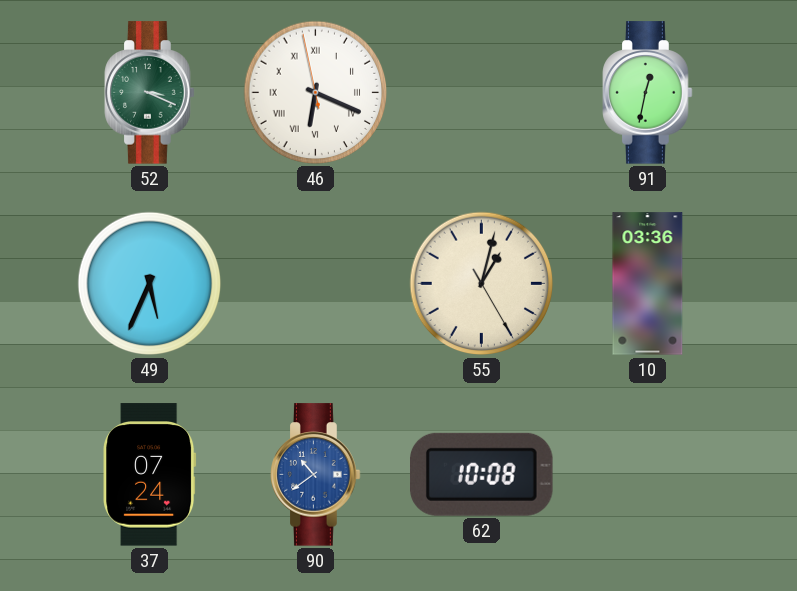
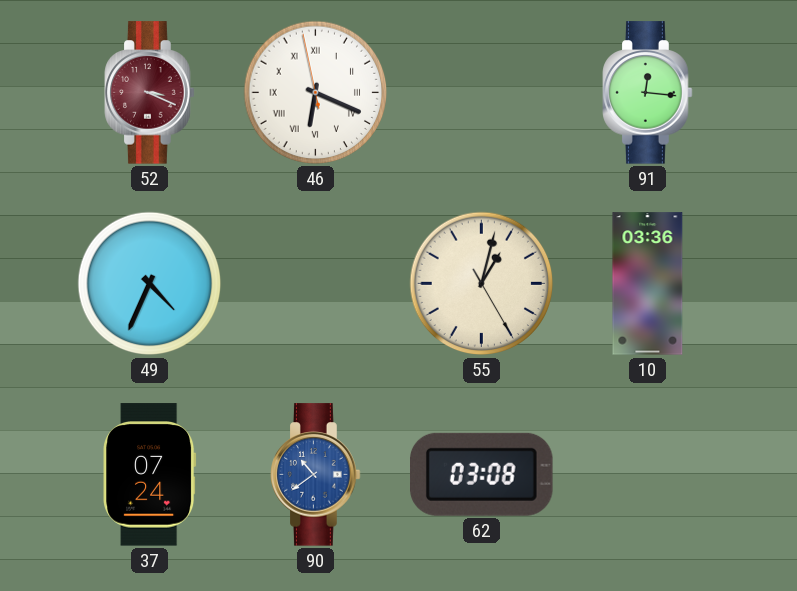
52 dial: green -> burgundy (150, 93)
91: 12:32 -> 12:16 (648, 93)
49: 5:34 -> 4:34 (150, 284)
62: 10:08 -> 03:08 (482, 474)
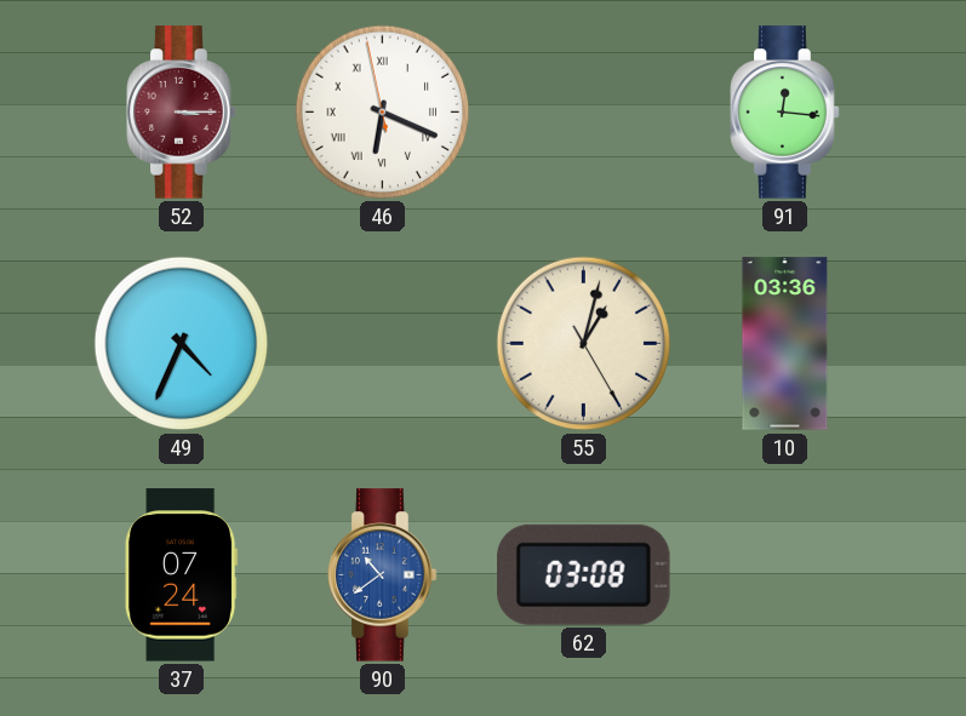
52: 3:19 -> 3:15 (182, 113)
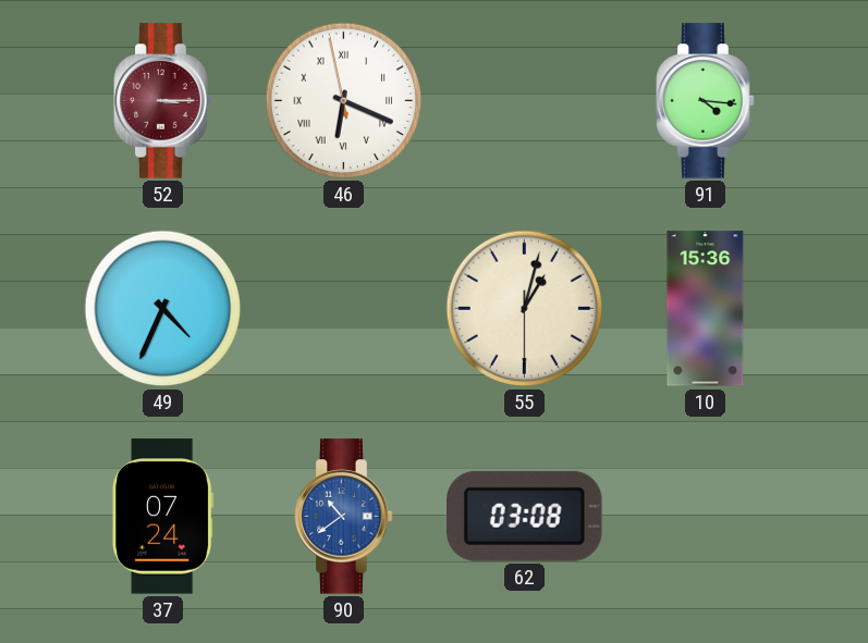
91: 12:16 -> 4:16 (706, 101)
55: 1:02:25 -> 1:02:30 (525, 309)
10: 03:36 -> 15:36 (706, 309)
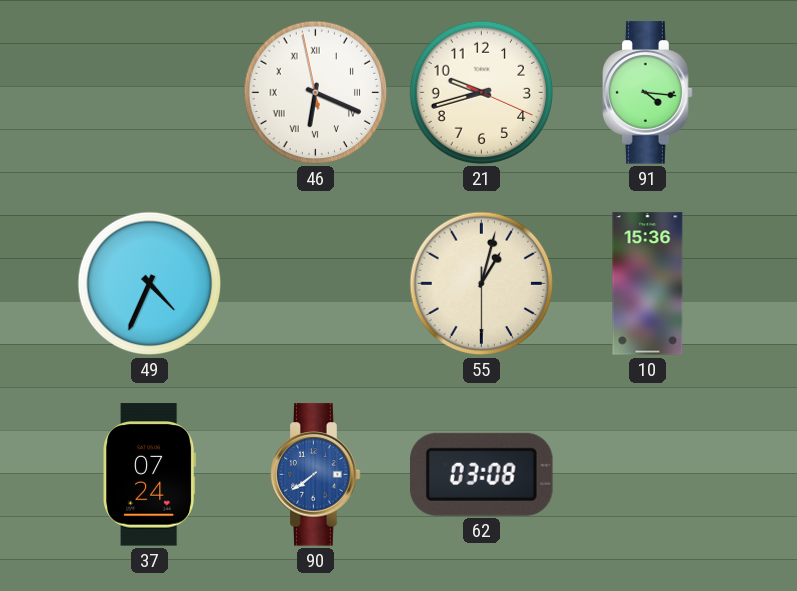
52: 3:15 -> none (163, 101)
21: none -> 9:42 (482, 93)
90: 10:39 -> 7:39 (316, 475)
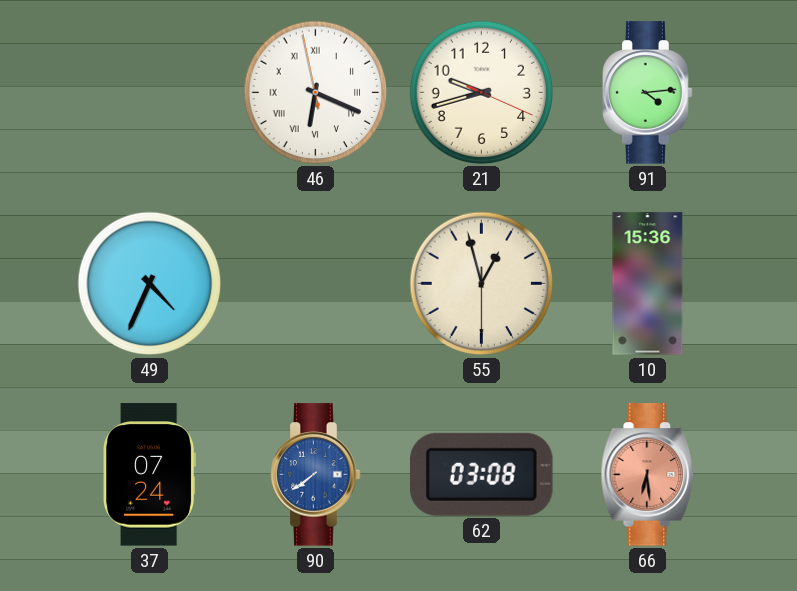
91: 4:16 -> 4:14 (648, 93)
55: 1:02 -> 12:57 (482, 284)
66: none -> 6:29 (648, 475)
